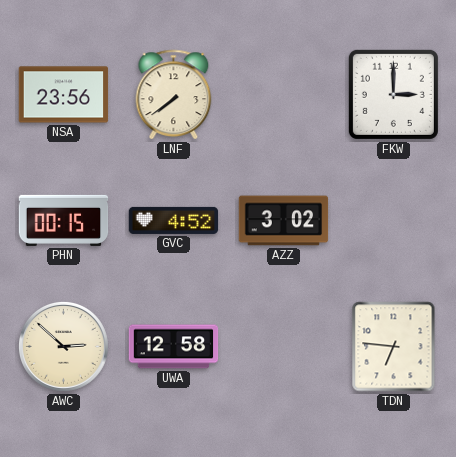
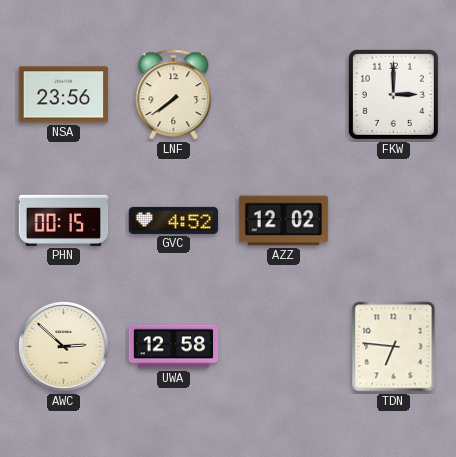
AZZ: 3:02 -> 12:02 (284, 221)
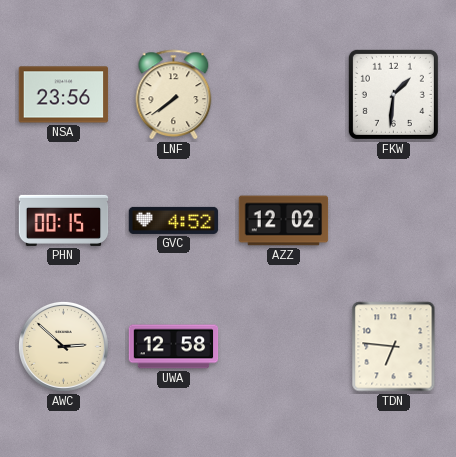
FKW: 3:00 -> 1:31 (393, 94)
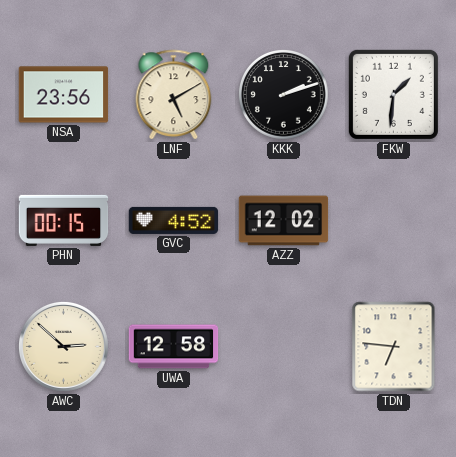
LNF: 7:39 -> 5:10 (174, 95)
KKK: none -> 2:12 (284, 95)
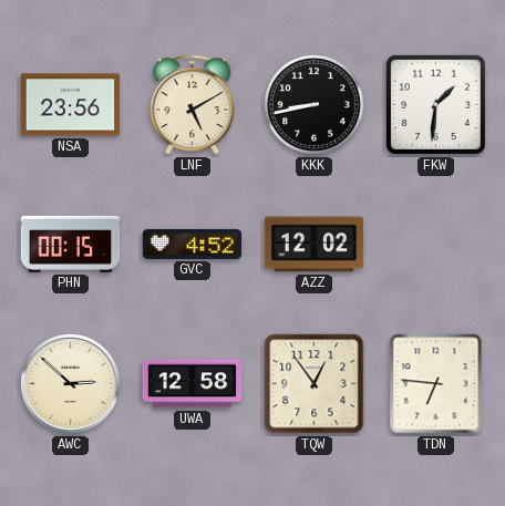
KKK: 2:12 -> 8:43 (315, 105)
TQW: none -> 12:54 (315, 384)
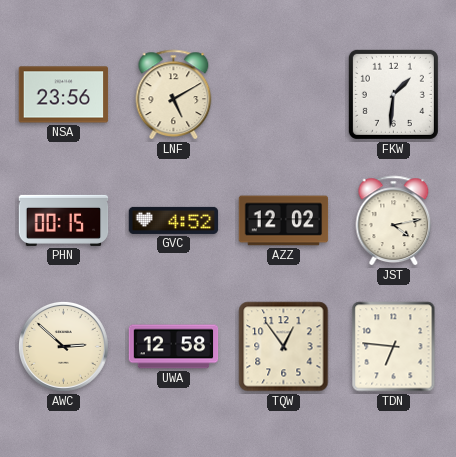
KKK: 8:43 -> none (315, 105)
JST: none -> 4:13 (394, 221)
